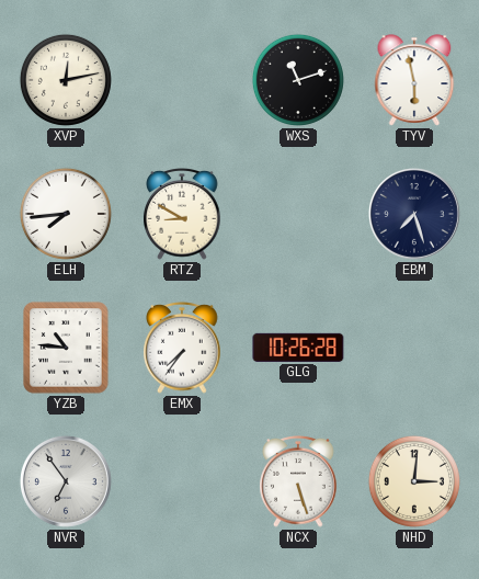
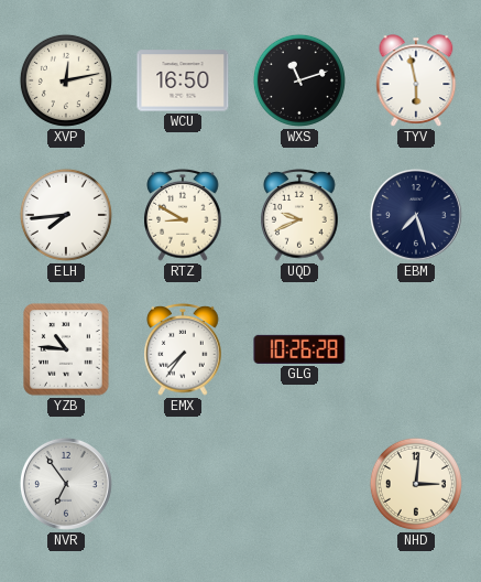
WCU: none -> 16:50 (183, 80)
UQD: none -> 9:41 (299, 216)
NCX: 5:27 -> none (298, 483)
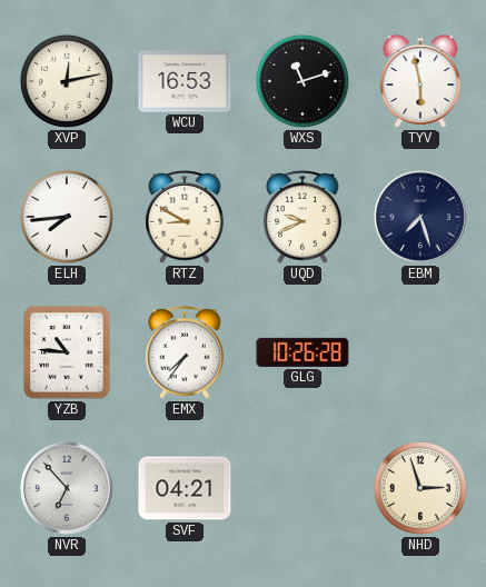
WCU: 16:50 -> 16:53 (185, 81)
NVR: 6:54 -> 6:53 (67, 488)
SVF: none -> 04:21 (185, 488)
NHD: 3:01 -> 2:57 (420, 488)
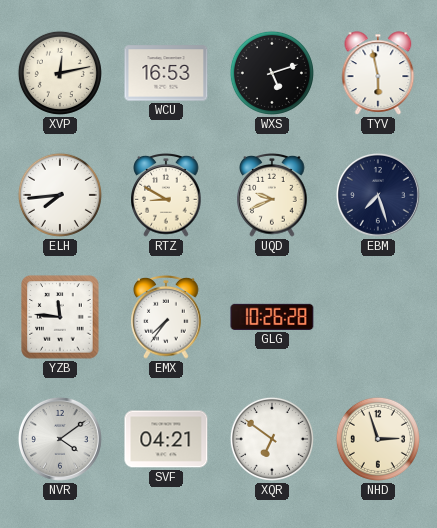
WXS: 11:12 -> 5:12 (272, 73)
YZB: 10:46 -> 11:46 (60, 317)
NVR: 6:53 -> 4:09 (60, 439)
XQR: none -> 6:51 (272, 439)
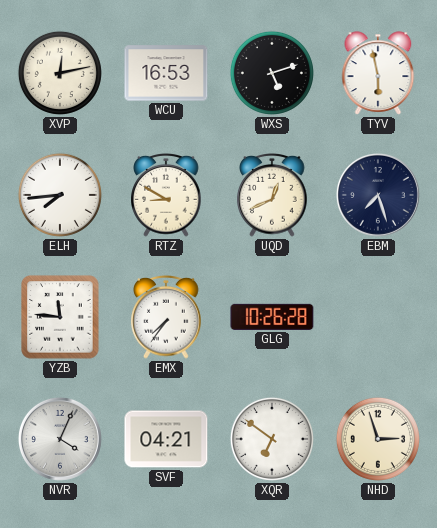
UQD: 9:41 -> 12:41 (272, 196)
NVR: 4:09 -> 4:04 (60, 439)
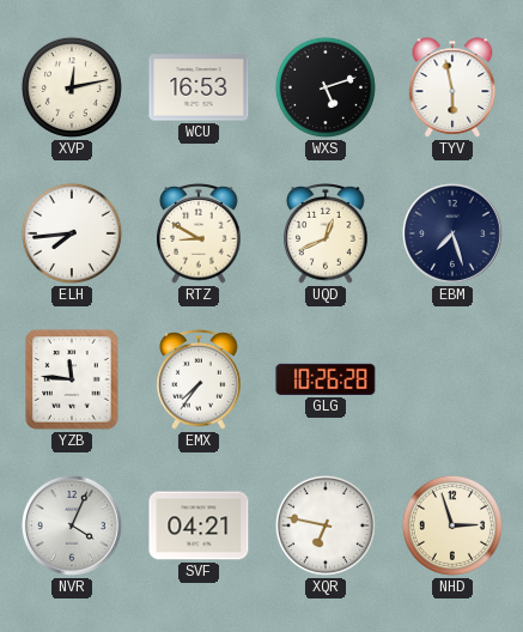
XQR: 6:51 -> 6:47 (326, 525)
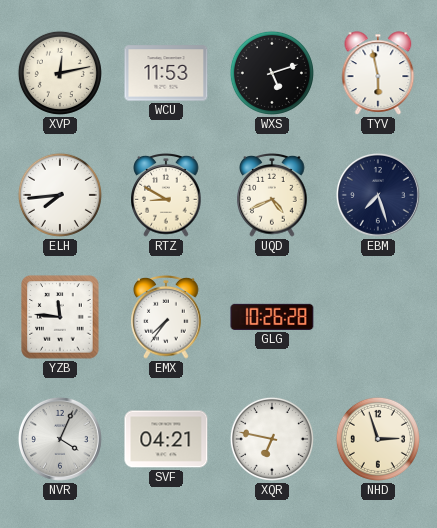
WCU: 16:53 -> 11:53 (166, 73)
UQD: 12:41 -> 4:41 (272, 196)
